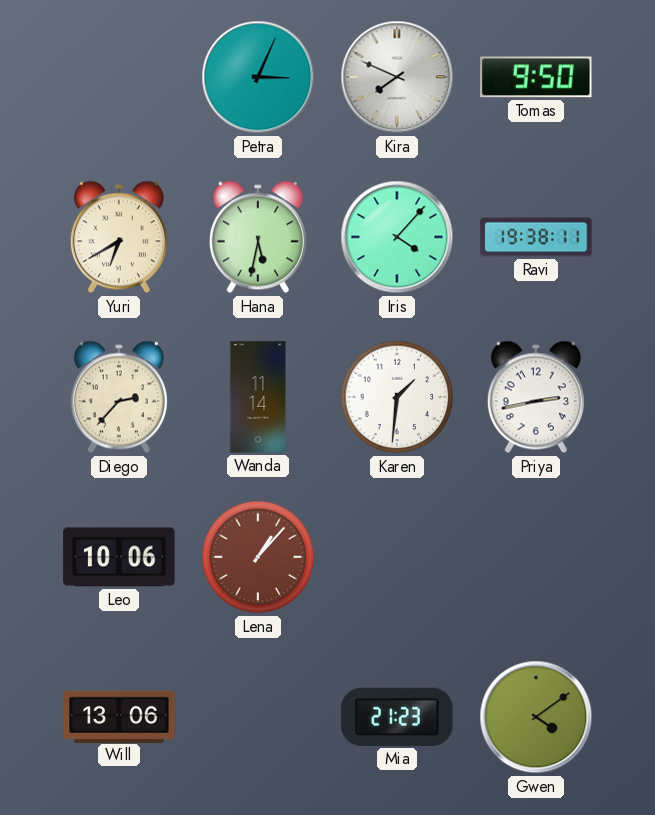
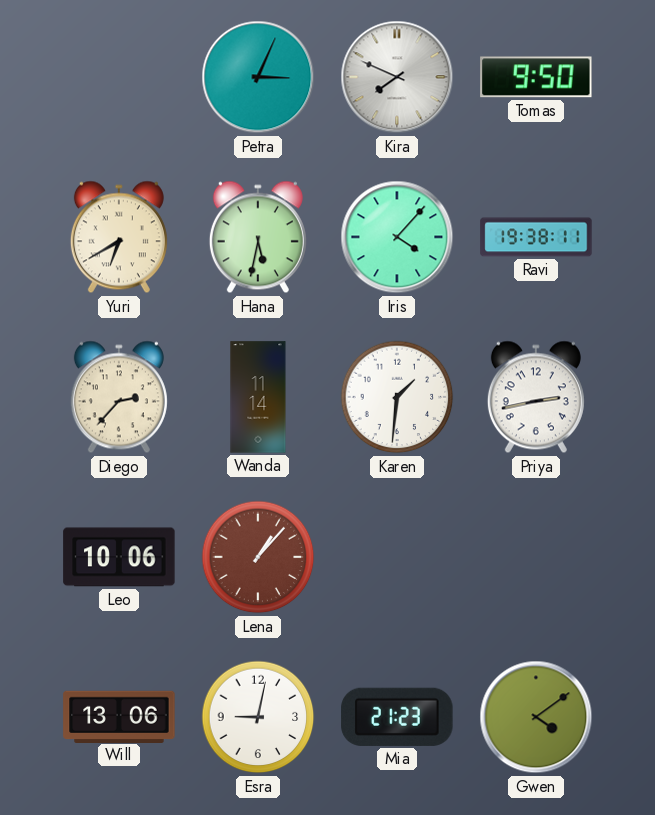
Esra: none -> 9:02 (258, 717)
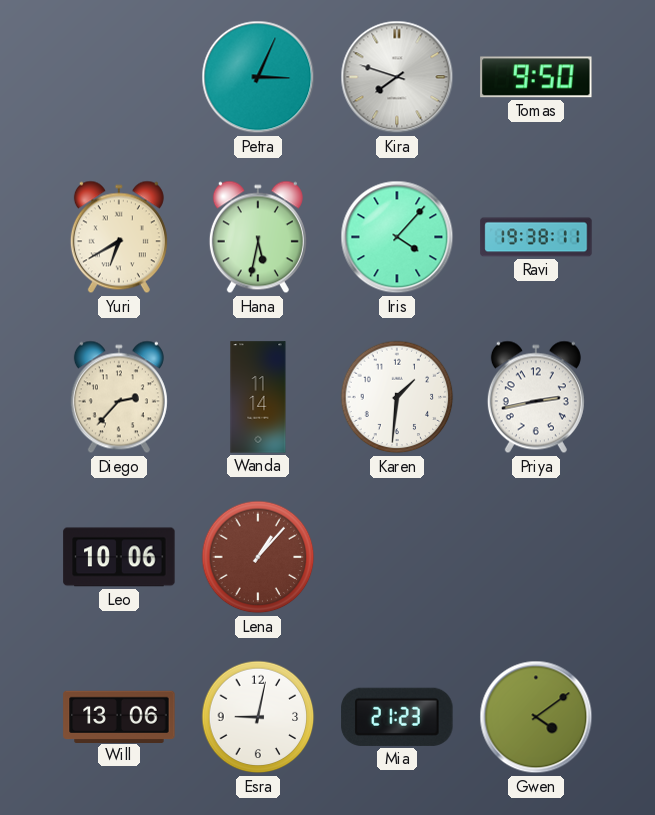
Kira: 7:49 -> 7:48 (397, 77)
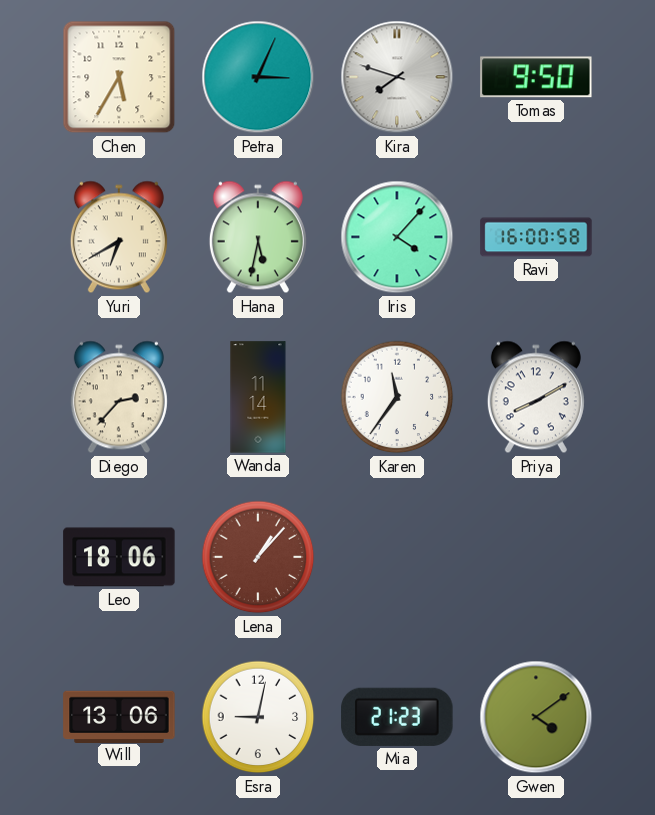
Chen: none -> 5:35 (119, 77)
Ravi: 19:38 -> 16:00 (536, 237)
Karen: 1:31 -> 11:36 (397, 397)
Priya: 2:43 -> 8:10 (536, 397)
Leo: 10:06 -> 18:06 (119, 557)
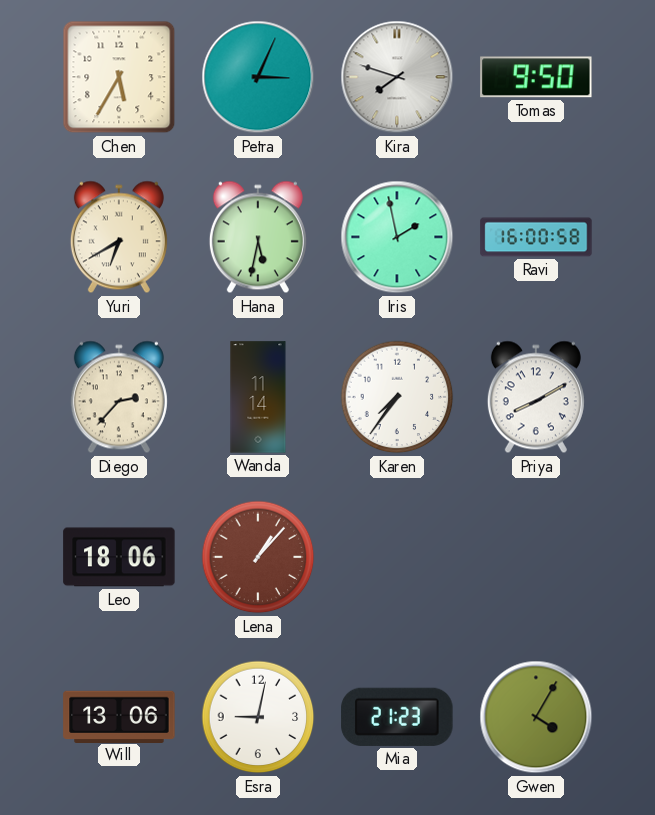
Iris: 4:07 -> 1:58 (397, 237)
Karen: 11:36 -> 7:36 (397, 397)
Gwen: 4:09 -> 4:05 (536, 717)
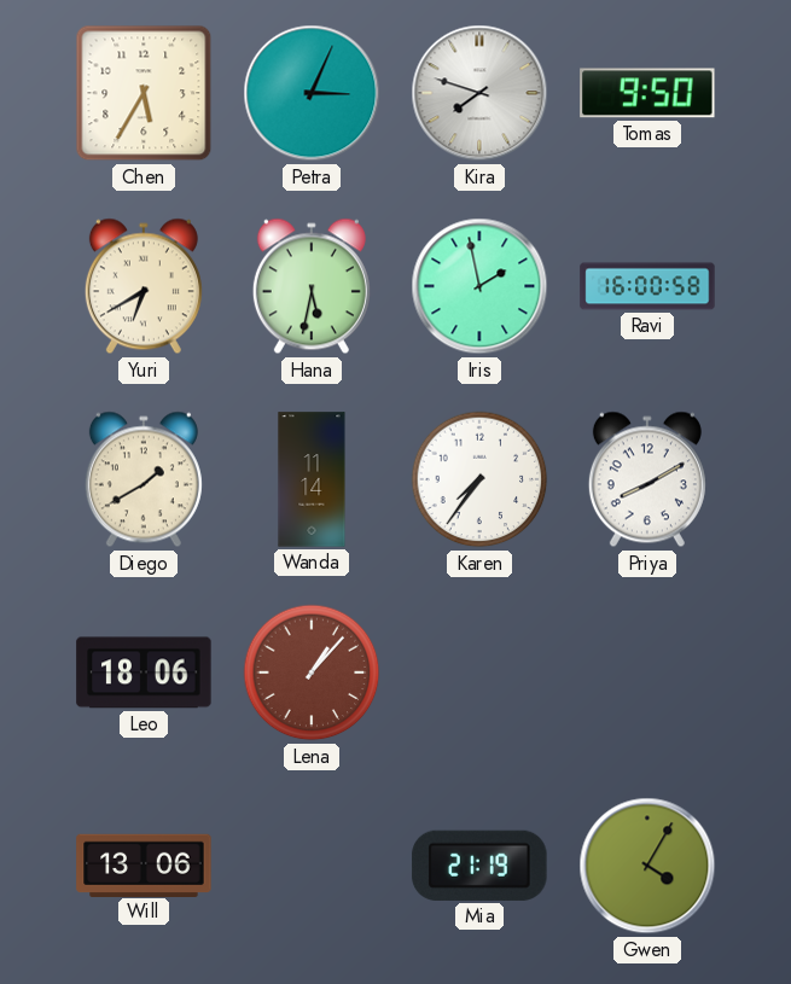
Diego: 2:37 -> 1:40 (144, 479)
Esra: 9:02 -> none (258, 717)
Mia: 21:23 -> 21:19 (479, 866)
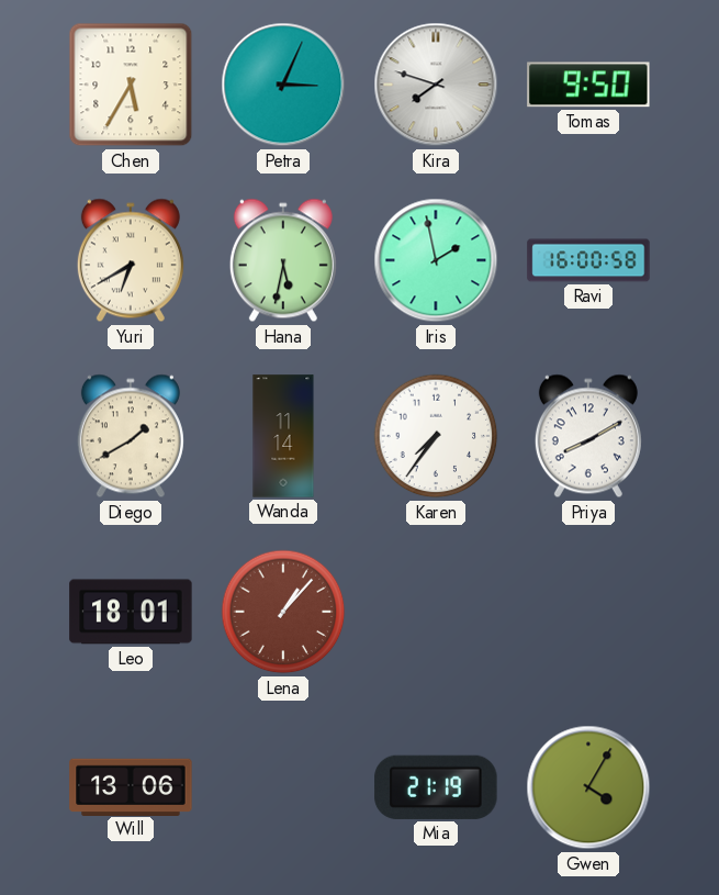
Leo: 18:06 -> 18:01 (131, 612)
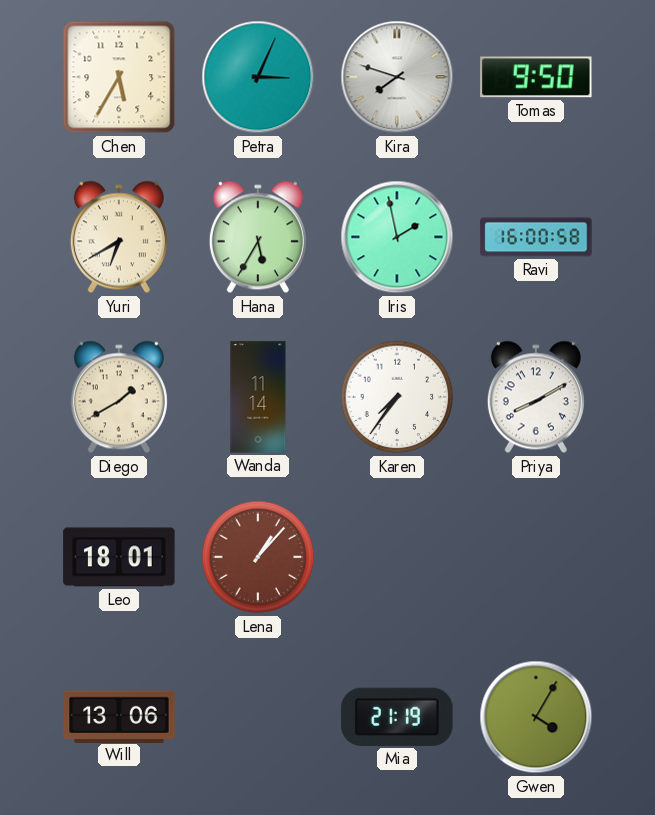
Hana: 5:32 -> 5:35 (258, 237)
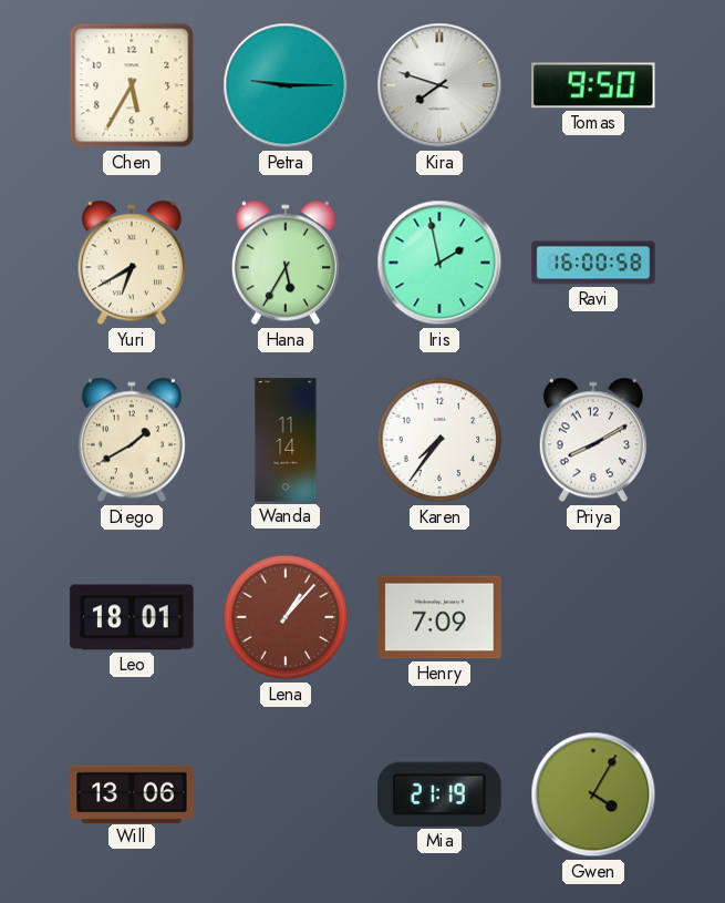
Petra: 3:04 -> 9:15 (286, 85)
Henry: none -> 7:09 (439, 617)
